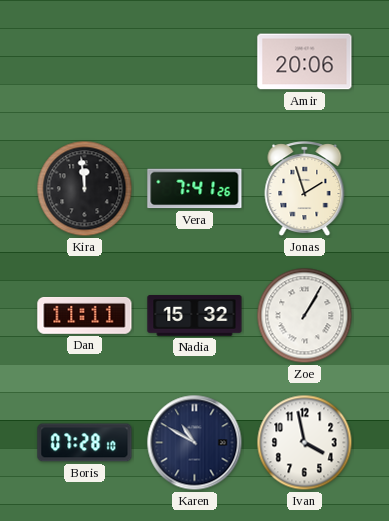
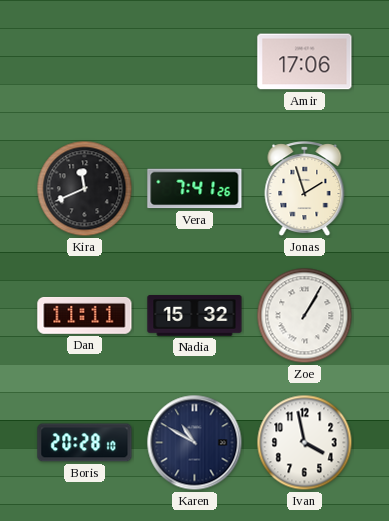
Amir: 20:06 -> 17:06 (305, 62)
Kira: 11:59 -> 11:41 (85, 189)
Boris: 07:28 -> 20:28 (85, 443)
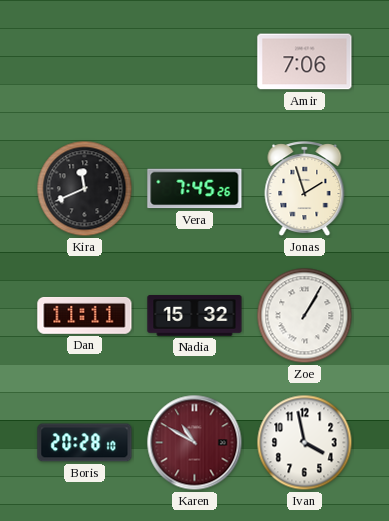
Amir: 17:06 -> 7:06 (305, 62)
Vera: 7:41 -> 7:45 (195, 189)
Karen dial: navy -> burgundy (195, 443)
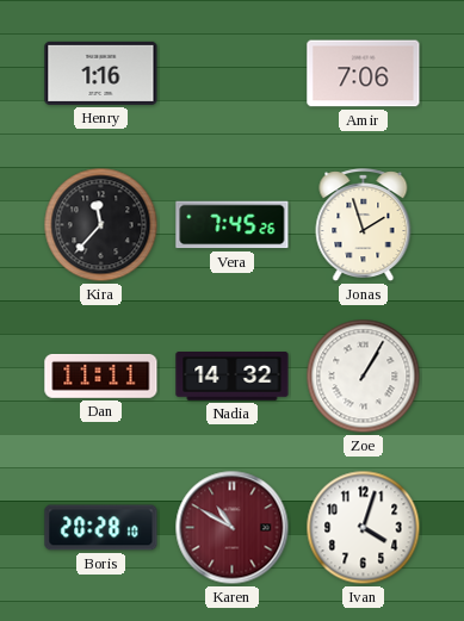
Henry: none -> 1:16 (101, 73)
Kira: 11:41 -> 11:37 (101, 225)
Nadia: 15:32 -> 14:32 (233, 377)
Ivan: 3:58 -> 4:03 (364, 528)
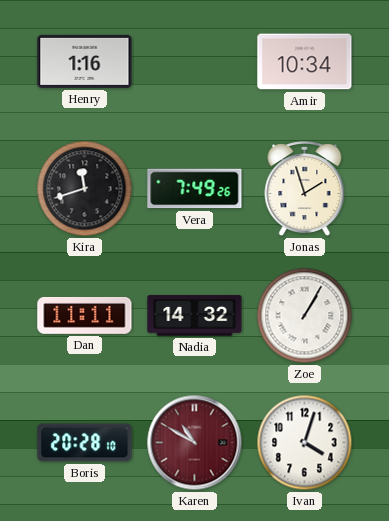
Amir: 7:06 -> 10:34 (305, 62)
Kira: 11:37 -> 11:42 (85, 189)
Vera: 7:45 -> 7:49 (195, 189)
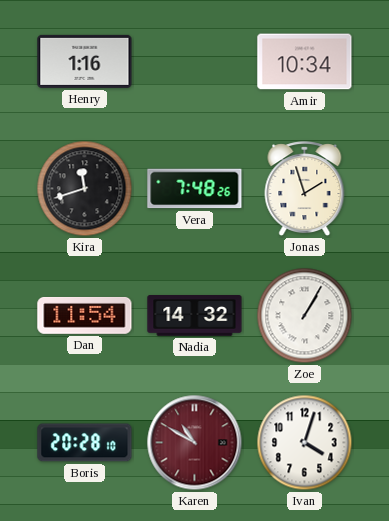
Vera: 7:49 -> 7:48 (195, 189)
Dan: 11:11 -> 11:54 (85, 315)
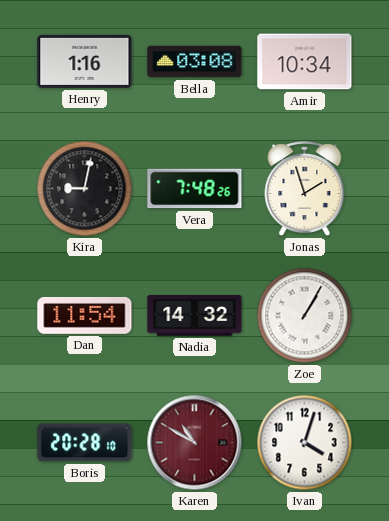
Bella: none -> 03:08 (195, 62)
Kira: 11:42 -> 9:02 (85, 189)
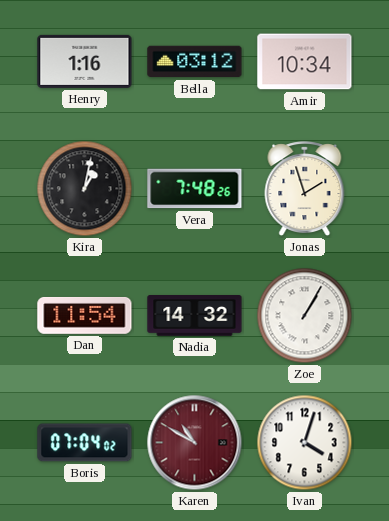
Bella: 03:08 -> 03:12 (195, 62)
Kira: 9:02 -> 1:02 (85, 189)
Boris: 20:28 -> 07:04 (85, 443)
